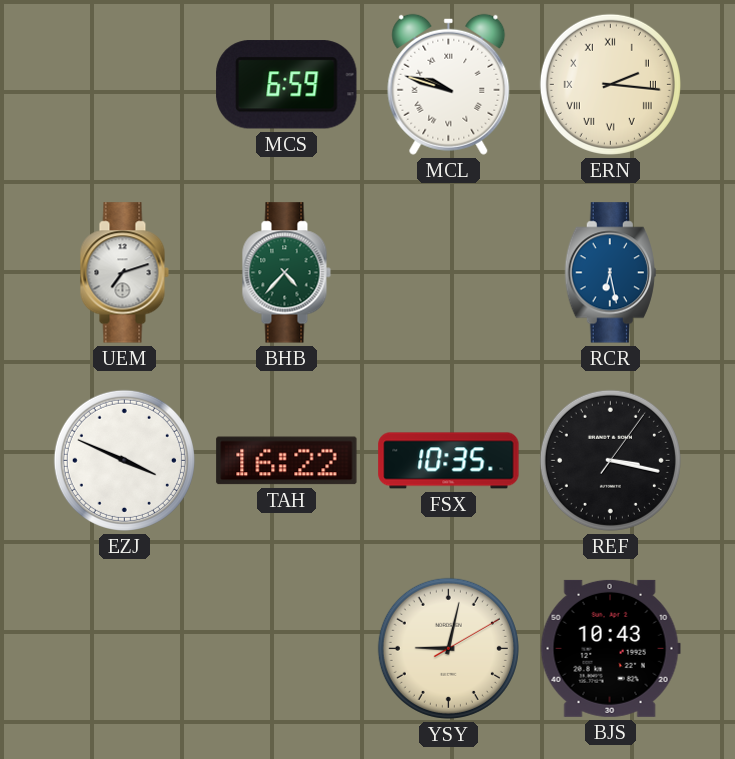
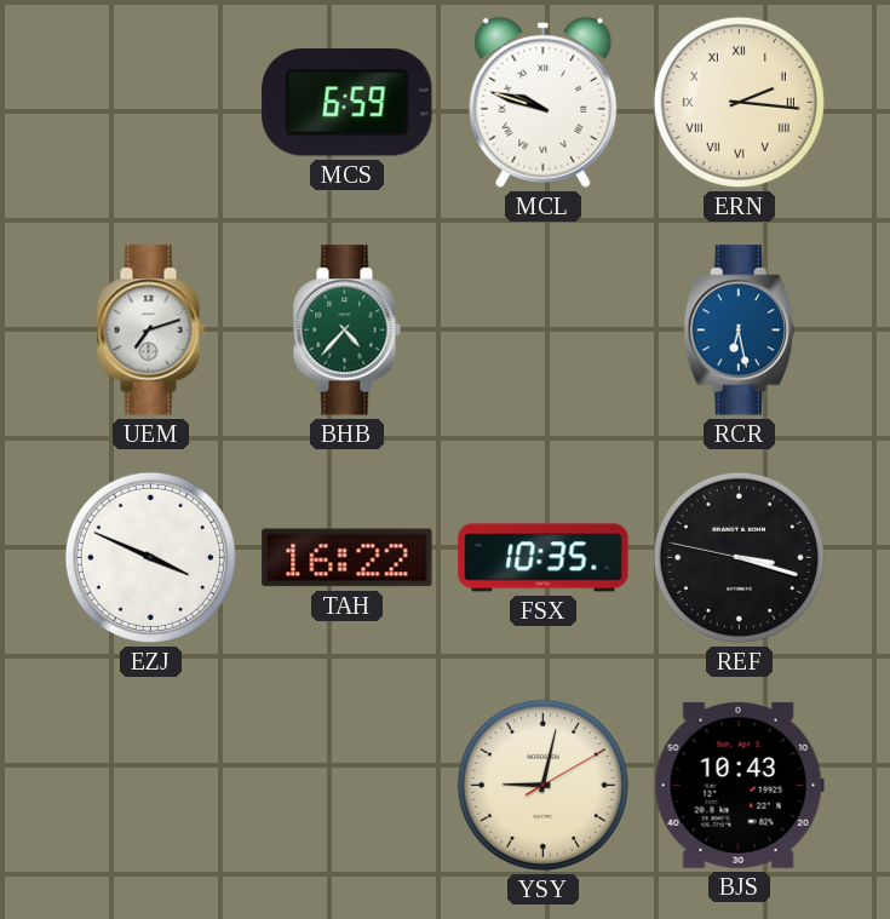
REF: 3:17:06 -> 3:17:47 (739, 557)
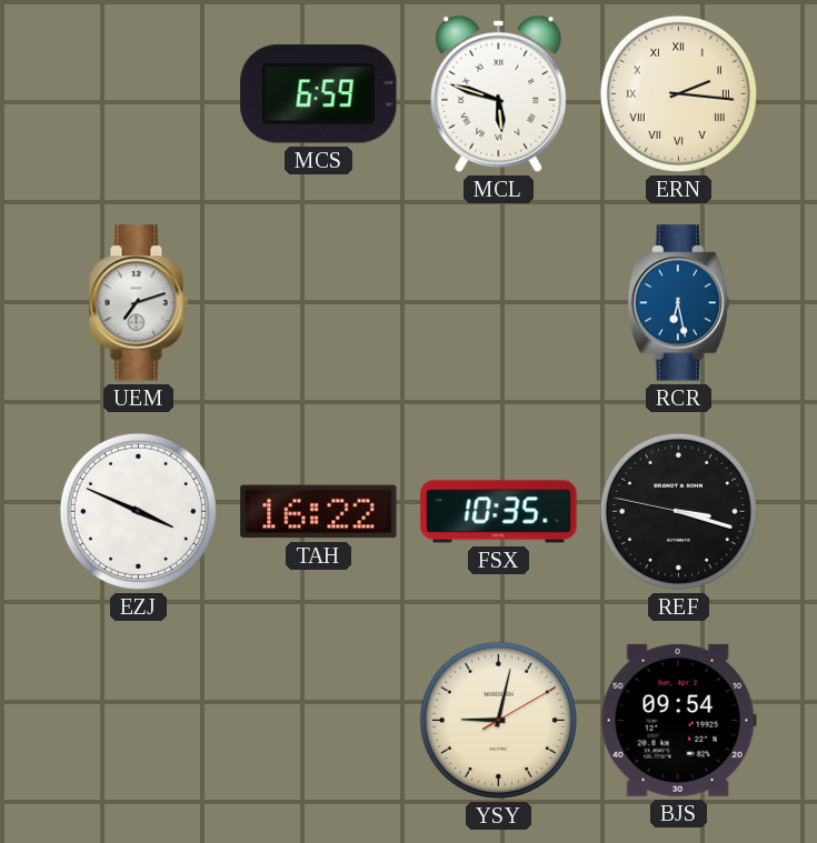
MCL: 9:48 -> 5:48 (499, 93)
BHB: 4:37 -> none (346, 331)
BJS: 10:43 -> 09:54 (678, 720)
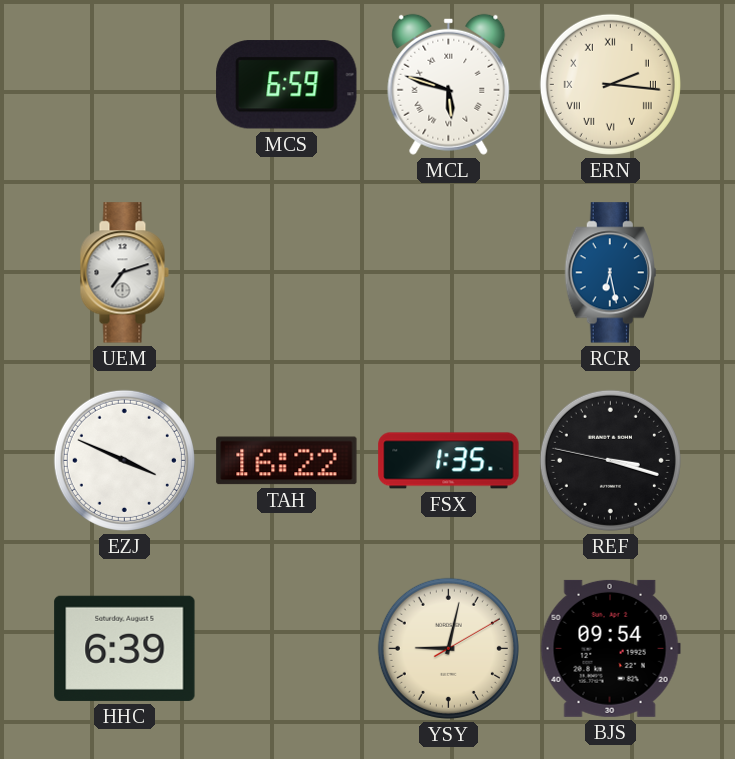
FSX: 10:35 -> 1:35 (449, 461)
HHC: none -> 6:39 (125, 648)
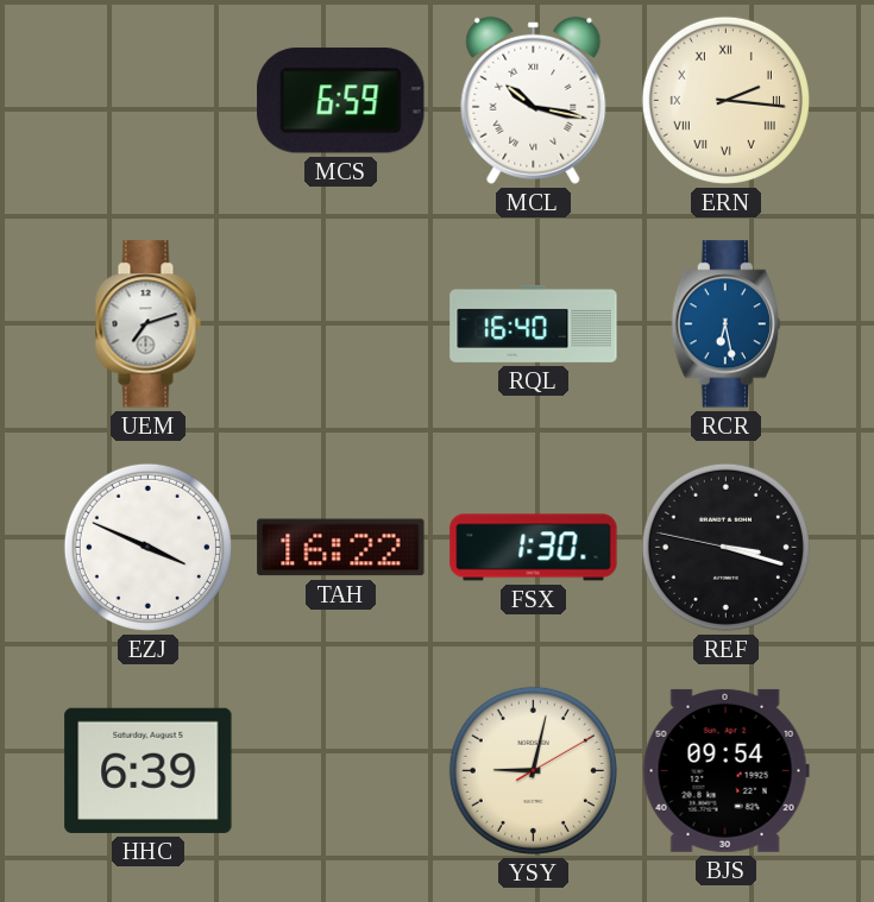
MCL: 5:48 -> 10:17 (534, 100)
RQL: none -> 16:40 (534, 323)
FSX: 1:35 -> 1:30 (534, 548)
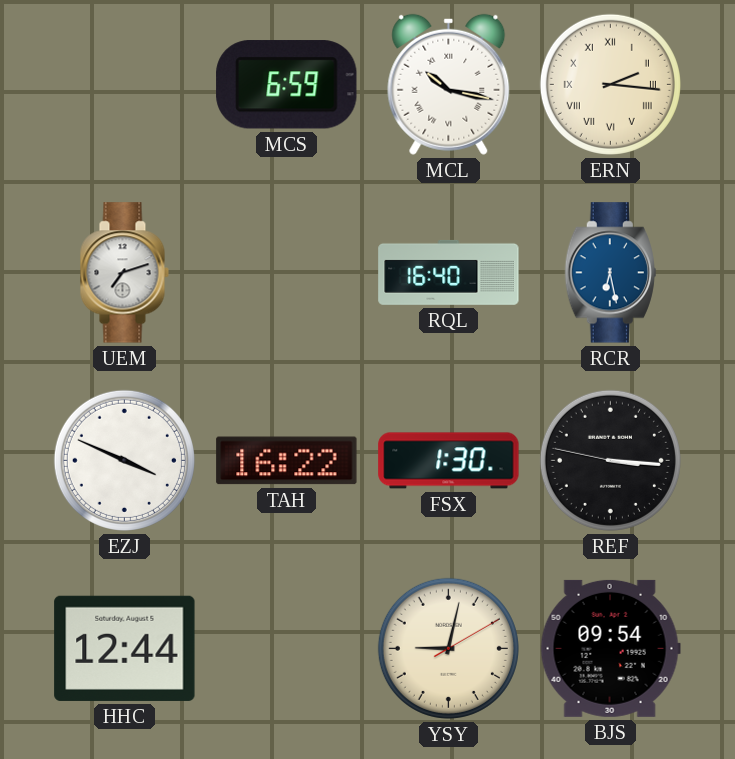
REF: 3:17 -> 3:15 (610, 460)
HHC: 6:39 -> 12:44 (125, 648)
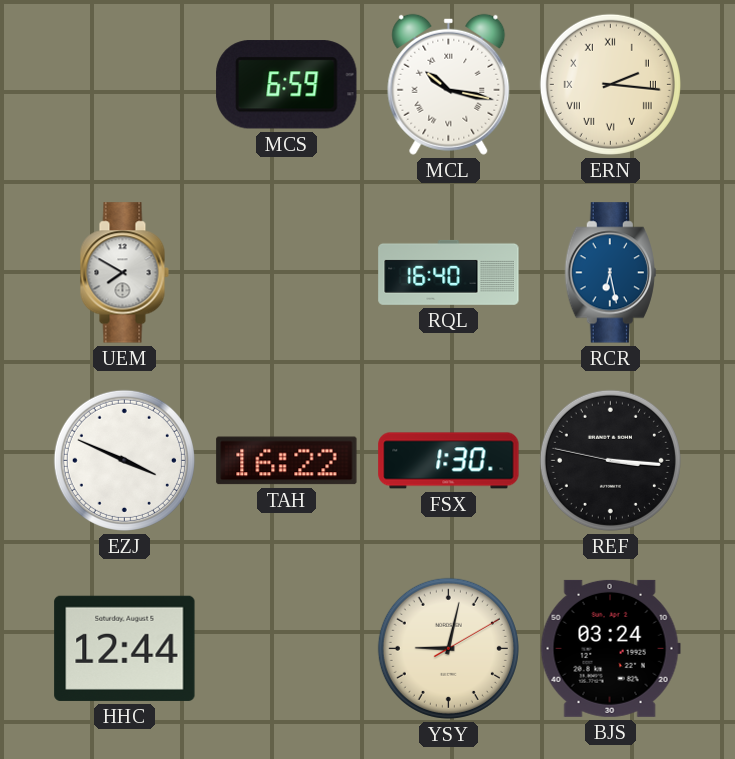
UEM: 7:12 -> 7:50 (124, 273)
BJS: 09:54 -> 03:24 (610, 648)
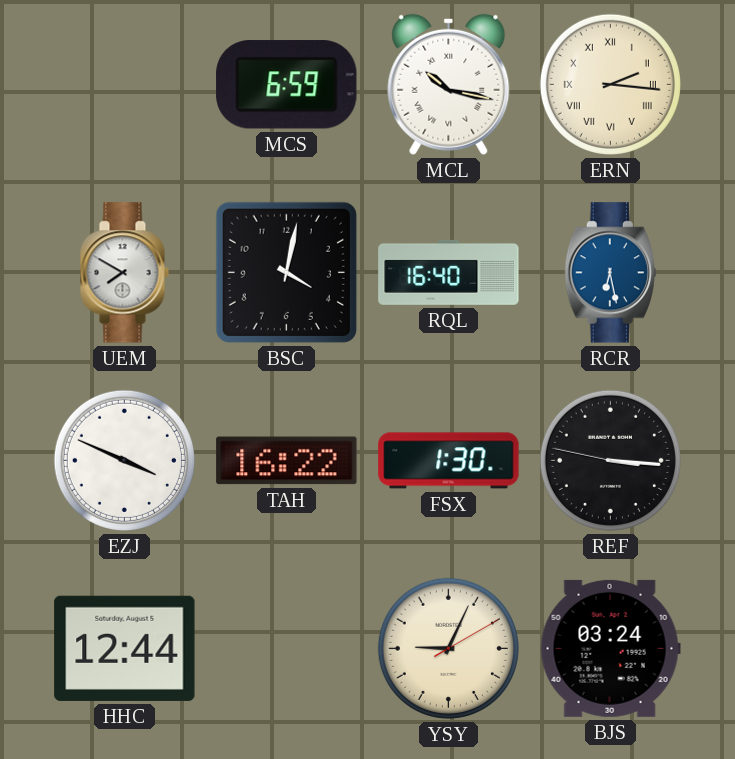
BSC: none -> 4:02 (286, 272)
YSY: 9:02 -> 9:04 (448, 648)
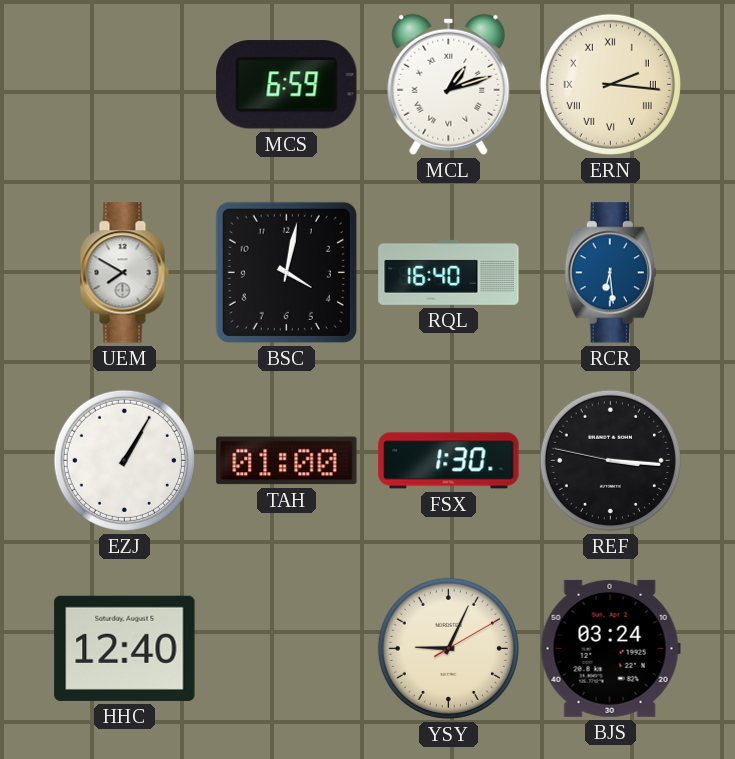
MCL: 10:17 -> 1:12 (449, 84)
RCR: 6:28 -> 6:29 (610, 273)
EZJ: 3:49 -> 1:05 (124, 460)
TAH: 16:22 -> 01:00 (287, 461)
HHC: 12:44 -> 12:40 (125, 648)
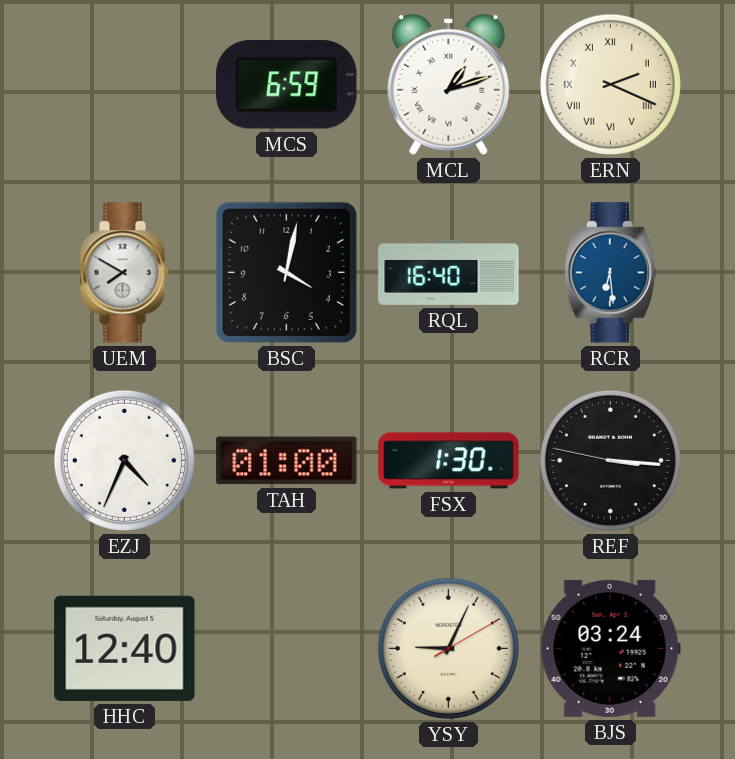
ERN: 2:16 -> 2:19 (610, 84)
EZJ: 1:05 -> 4:34 (124, 460)
